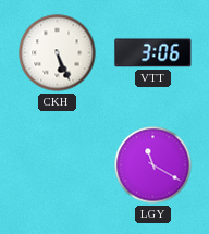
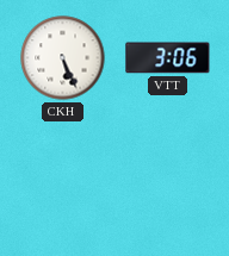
LGY: 11:20 -> none (153, 165)
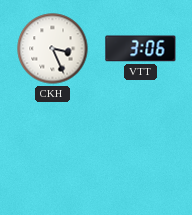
CKH: 5:26 -> 3:26 (53, 49)
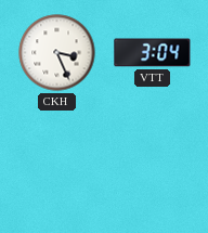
VTT: 3:06 -> 3:04 (153, 53)
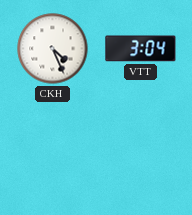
CKH: 3:26 -> 4:26 (53, 49)
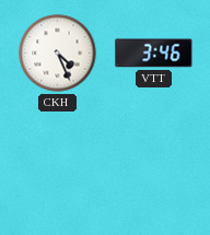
VTT: 3:04 -> 3:46 (154, 54)
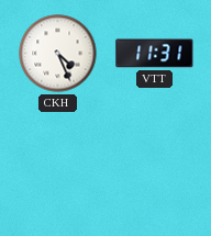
VTT: 3:46 -> 11:31 (155, 54)
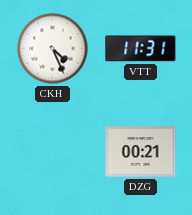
DZG: none -> 00:21 (141, 152)
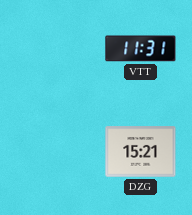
CKH: 4:26 -> none (53, 49)
DZG: 00:21 -> 15:21 (141, 152)
